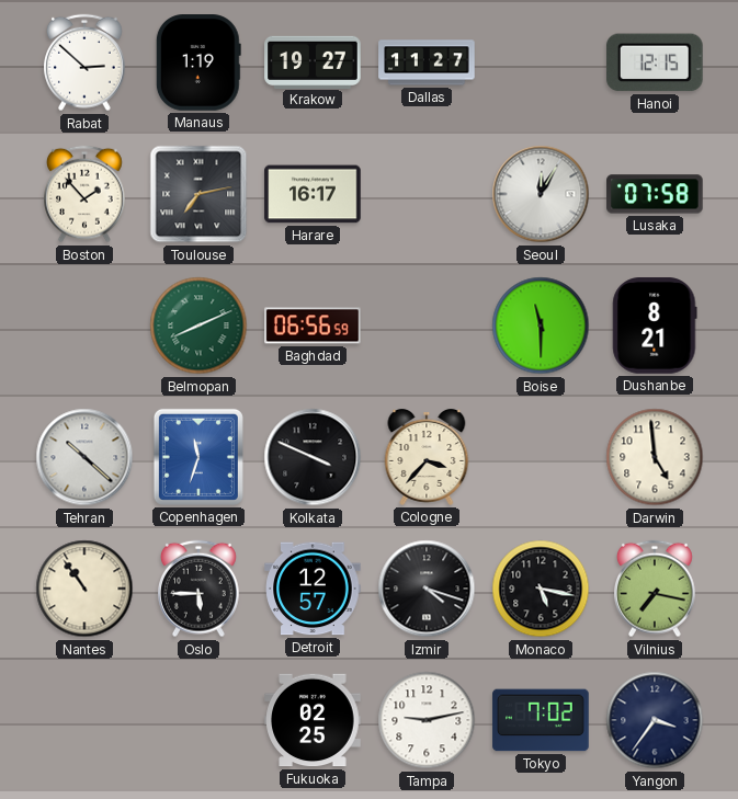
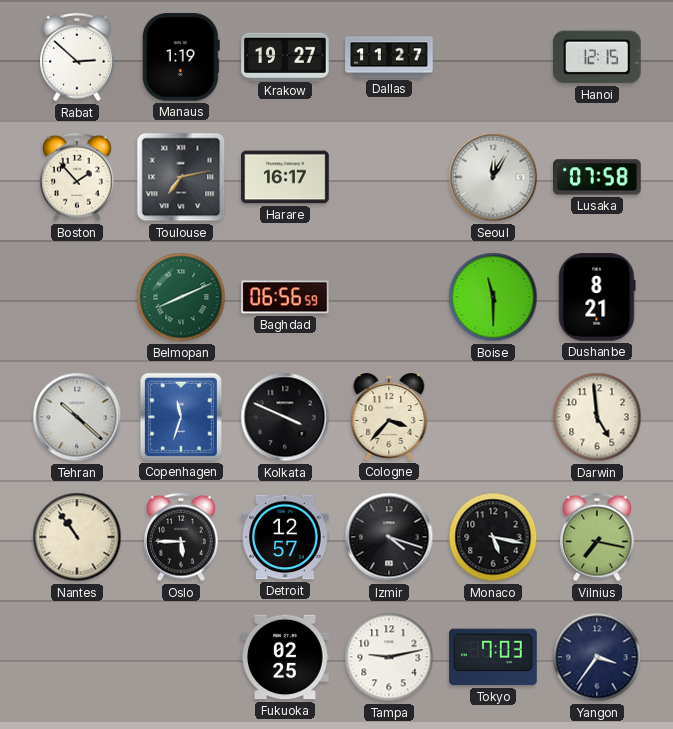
Tokyo: 7:02 -> 7:03 (493, 657)
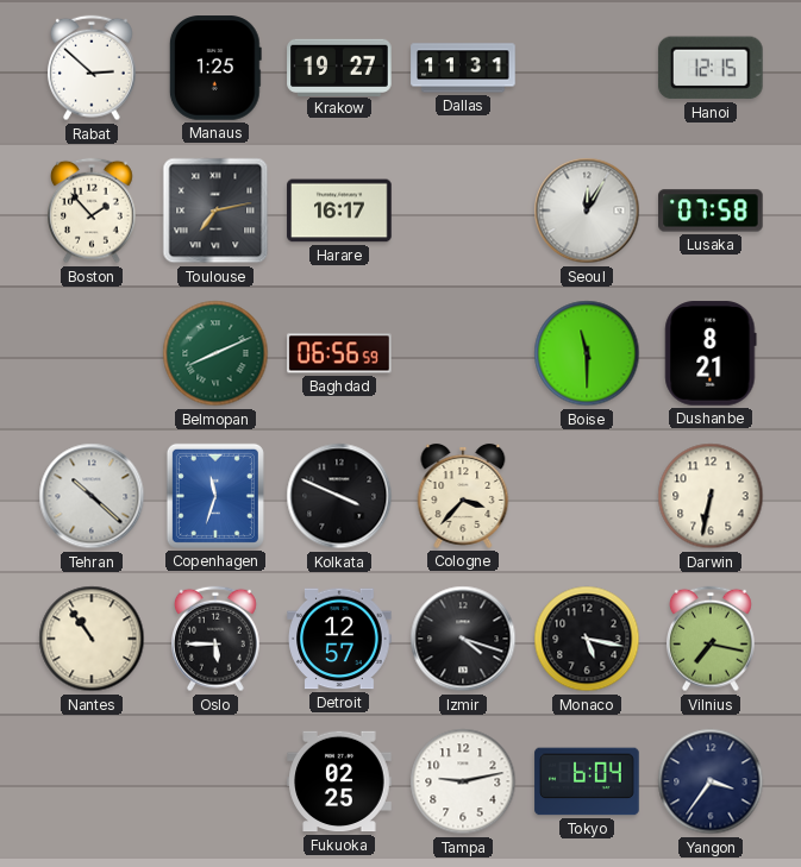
Manaus: 1:19 -> 1:25 (215, 68)
Dallas: 11:27 -> 11:31 (463, 68)
Darwin: 4:59 -> 6:32 (711, 496)
Tokyo: 7:03 -> 6:04 (587, 781)
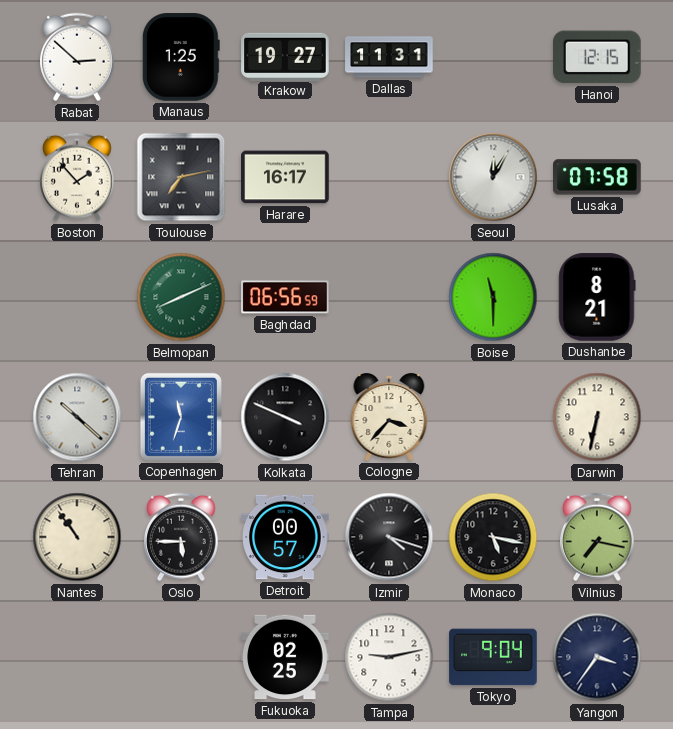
Detroit: 12:57 -> 00:57 (285, 537)
Tokyo: 6:04 -> 9:04 (493, 657)
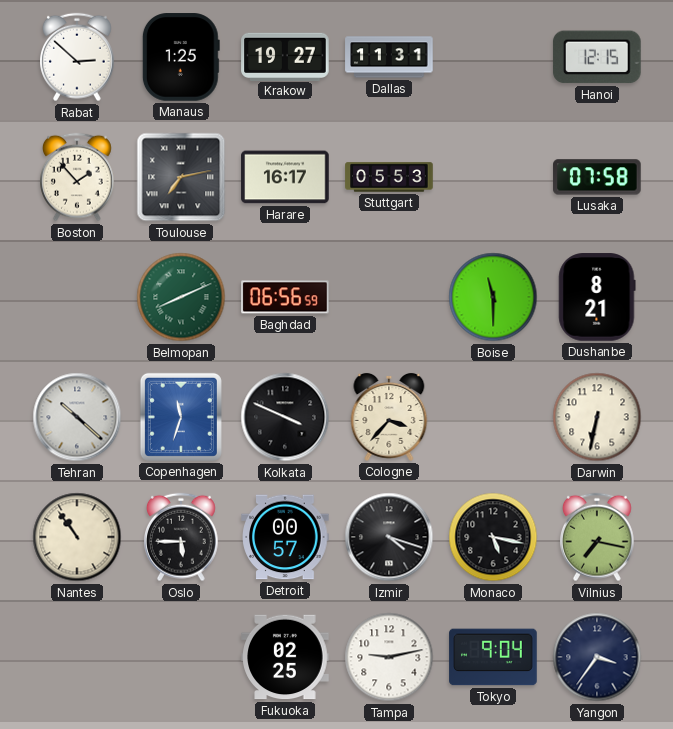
Stuttgart: none -> 05:53 (389, 177)
Seoul: 12:05 -> none (493, 177)
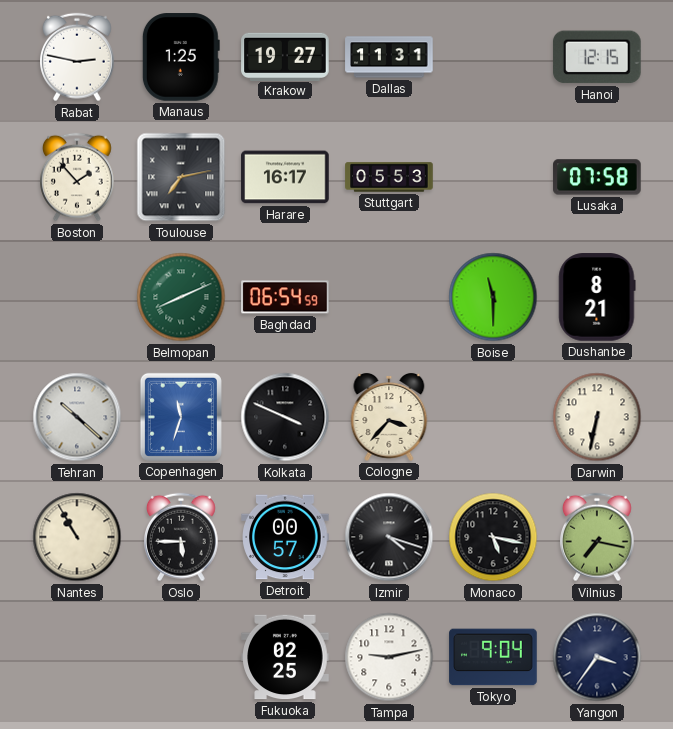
Rabat: 2:52 -> 2:47 (78, 57)
Baghdad: 06:56 -> 06:54 (285, 297)
Nantes: 10:54 -> 10:55 (77, 537)
